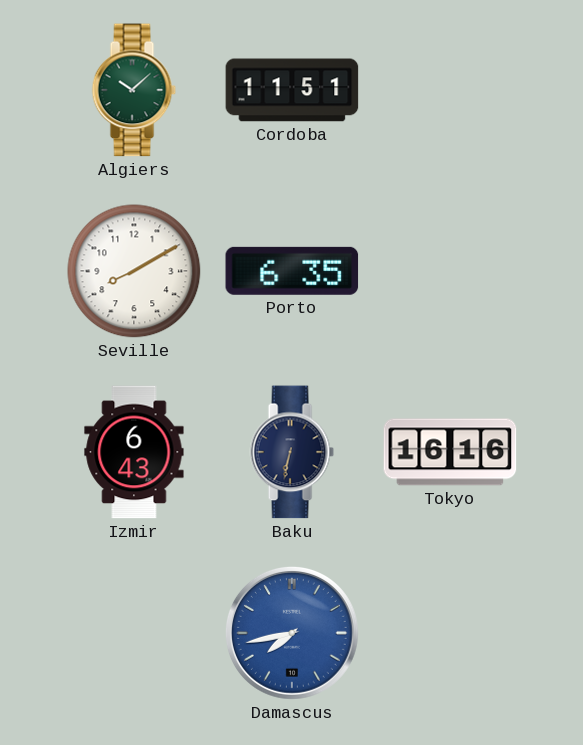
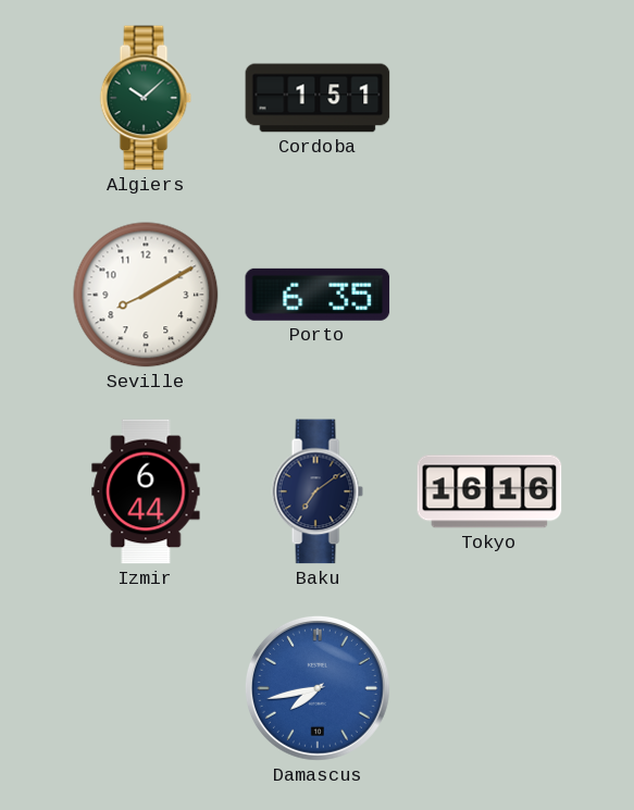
Cordoba: 11:51 -> 1:51 (318, 98)
Izmir: 6:43 -> 6:44 (146, 491)
Baku: 6:32 -> 7:09 (318, 491)
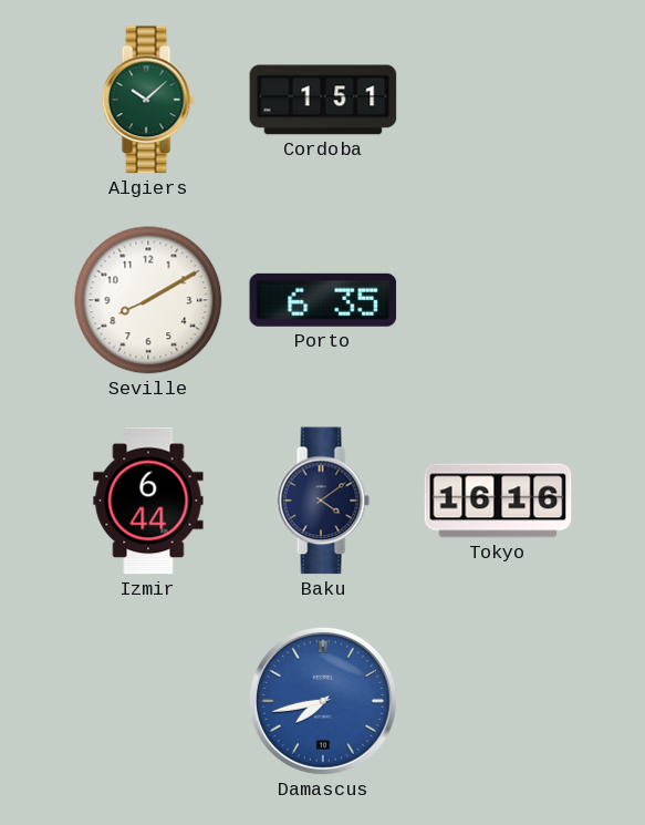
Baku: 7:09 -> 4:09 (323, 501)
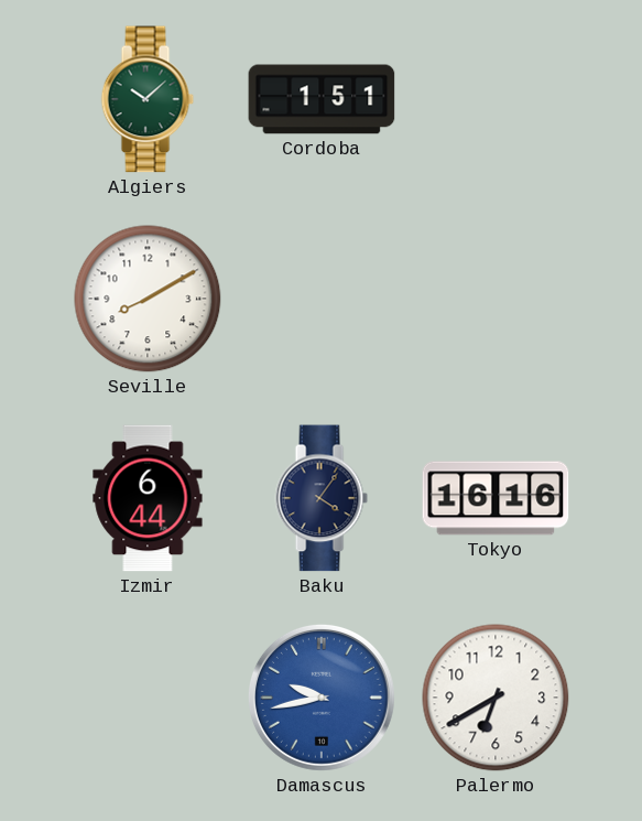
Porto: 6:35 -> none (323, 300)
Baku: 4:09 -> 4:06 (322, 498)
Damascus: 7:43 -> 9:43 (322, 698)
Palermo: none -> 6:40 (496, 698)
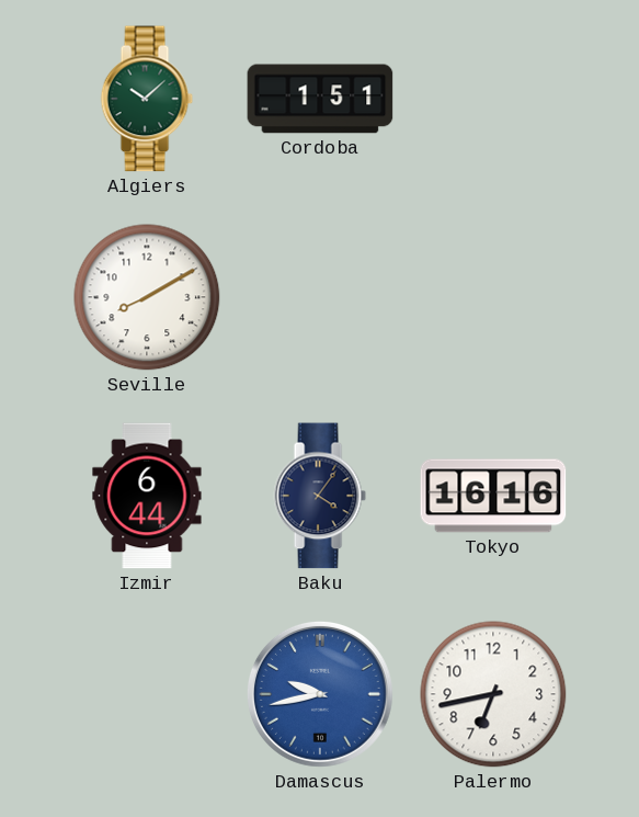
Palermo: 6:40 -> 6:43 (493, 694)
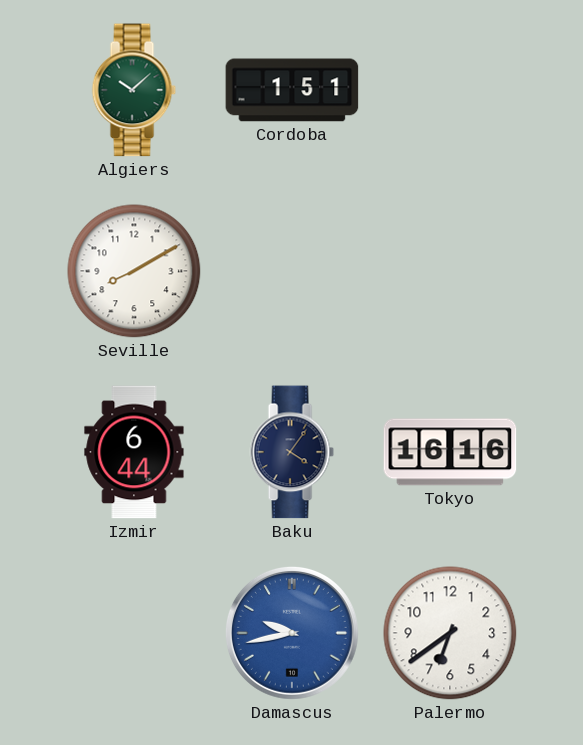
Palermo: 6:43 -> 6:39 (450, 633)
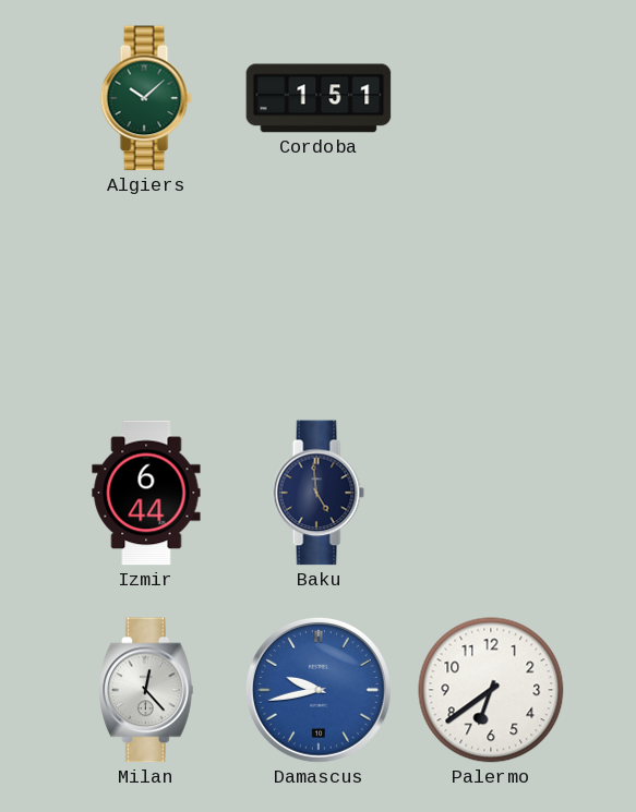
Seville: 8:10 -> none (134, 271)
Baku: 4:06 -> 4:59 (319, 493)
Tokyo: 16:16 -> none (450, 452)
Milan: none -> 12:23 (147, 690)
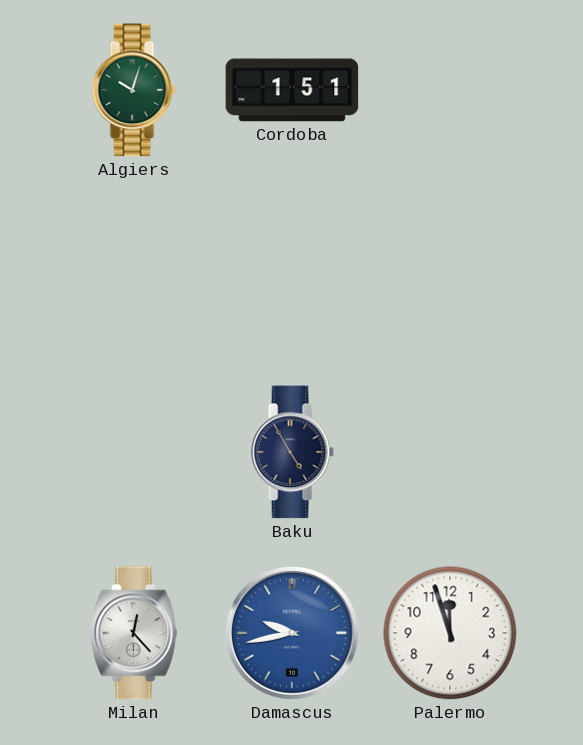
Algiers: 10:08 -> 10:03 (134, 90)
Izmir: 6:44 -> none (146, 493)
Baku: 4:59 -> 4:55 (292, 452)
Palermo: 6:39 -> 11:57 (450, 633)
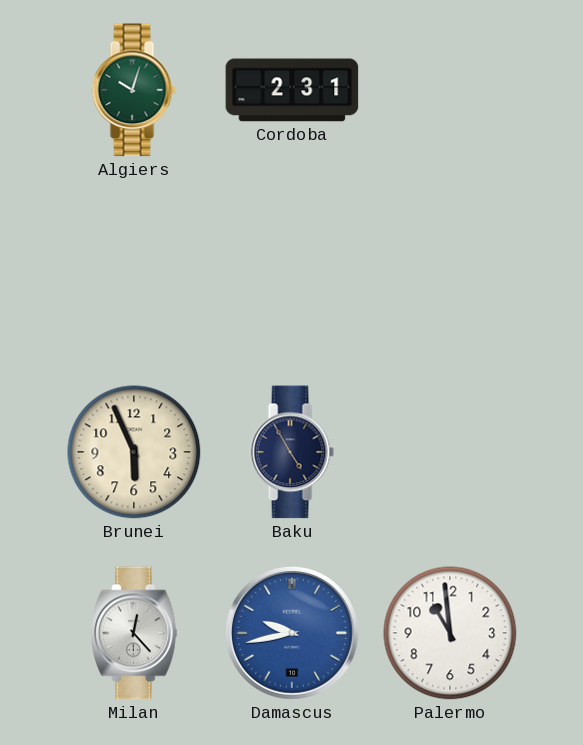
Cordoba: 1:51 -> 2:31 (292, 90)
Brunei: none -> 5:56 (134, 452)
Palermo: 11:57 -> 10:59 (450, 633)
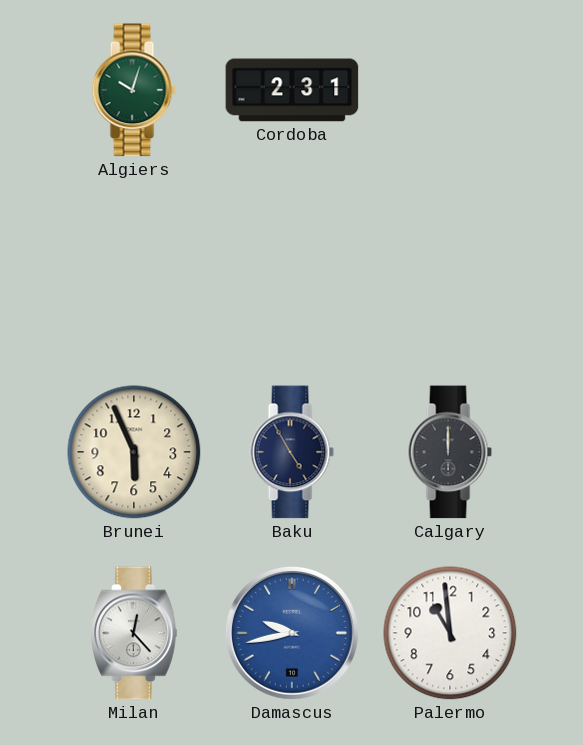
Calgary: none -> 12:00 (450, 452)
